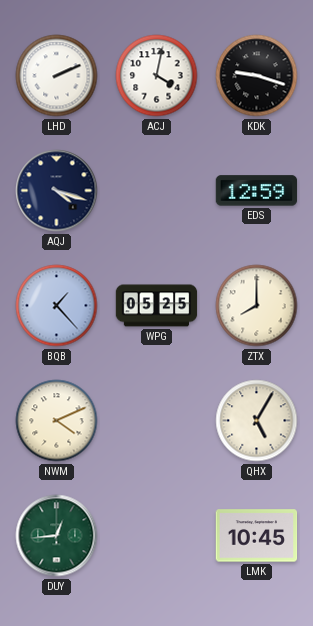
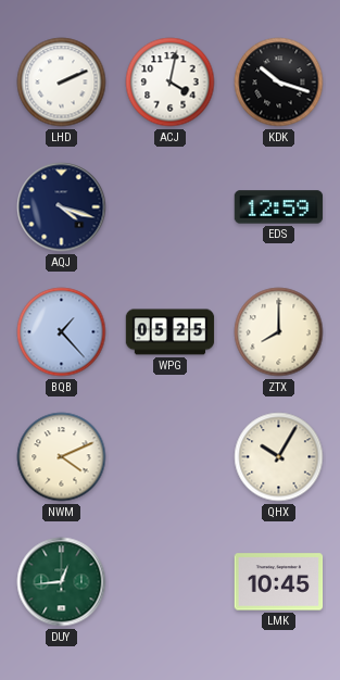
KDK: 9:18 -> 10:18 (279, 83)
QHX: 5:05 -> 10:05 (279, 457)
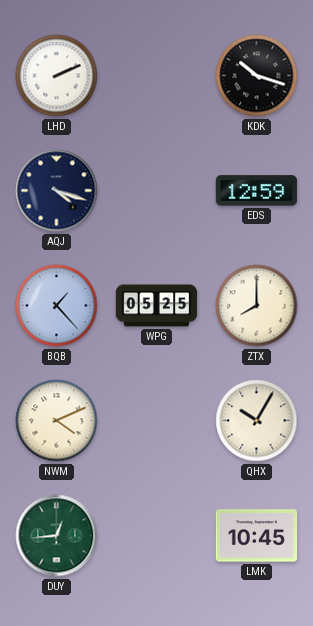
ACJ: 4:02 -> none (171, 83)
